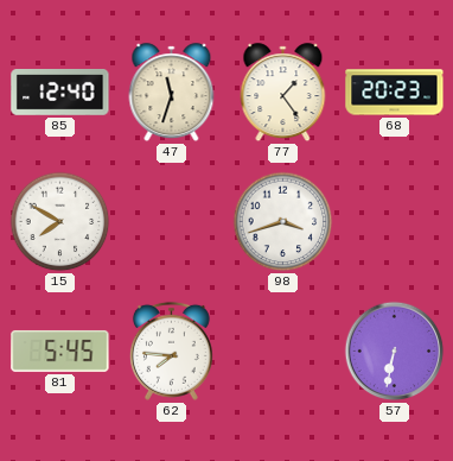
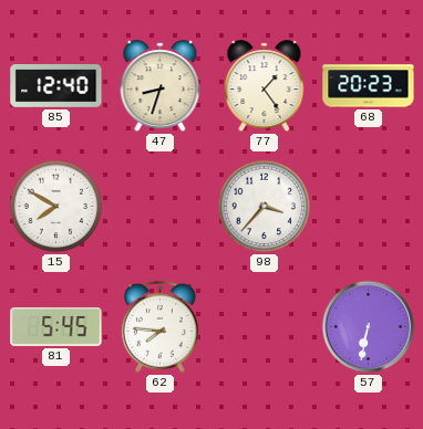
47: 11:33 -> 8:33 (161, 86)
98: 3:42 -> 3:37 (265, 207)
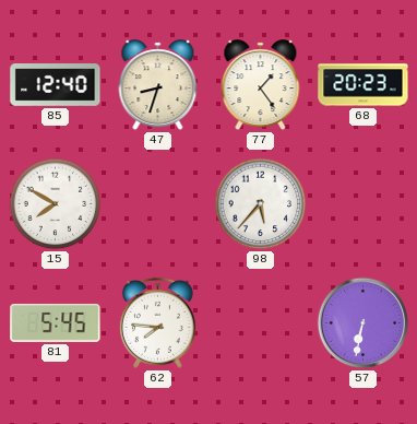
98: 3:37 -> 5:37 (261, 204)
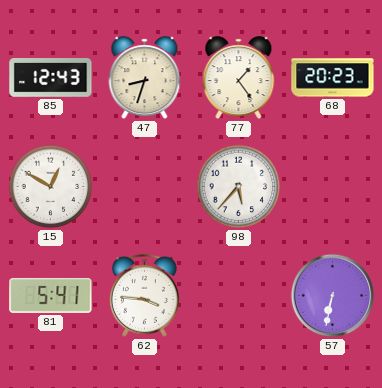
85: 12:40 -> 12:43 (51, 78)
15: 7:50 -> 12:50 (51, 187)
81: 5:45 -> 5:41 (51, 295)
62: 7:46 -> 3:46 (144, 295)
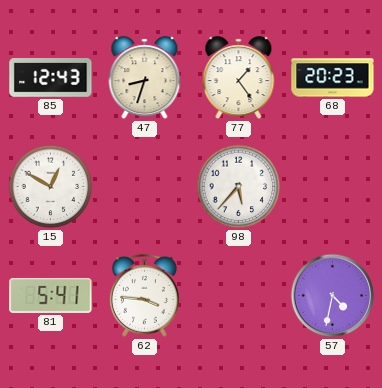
57: 6:32 -> 4:32 (333, 296)
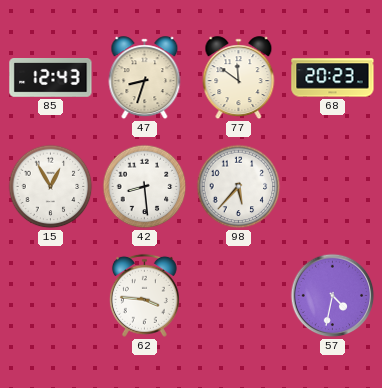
77: 1:24 -> 11:51 (239, 78)
15: 12:50 -> 12:55 (51, 187)
42: none -> 8:29 (145, 187)
81: 5:41 -> none (51, 295)
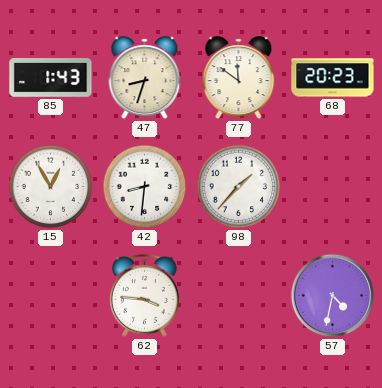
85: 12:43 -> 1:43 (51, 78)
42: 8:29 -> 8:31 (145, 187)
98: 5:37 -> 1:37 (239, 187)
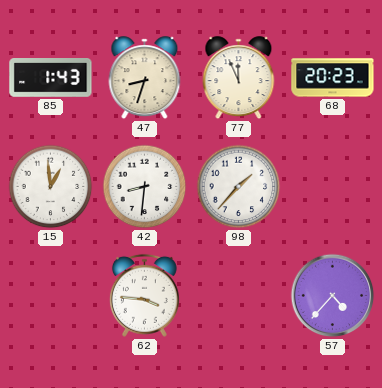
77: 11:51 -> 11:56 (239, 78)
15: 12:55 -> 12:59 (51, 187)
57: 4:32 -> 4:37 (333, 296)
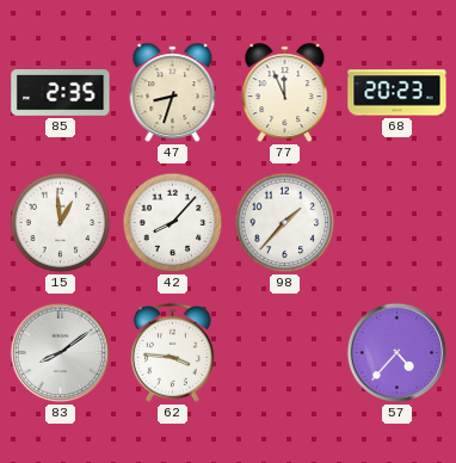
85: 1:43 -> 2:35 (61, 93)
42: 8:31 -> 8:07 (173, 223)
83: none -> 8:09 (61, 353)
